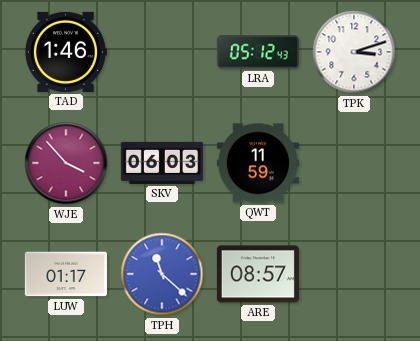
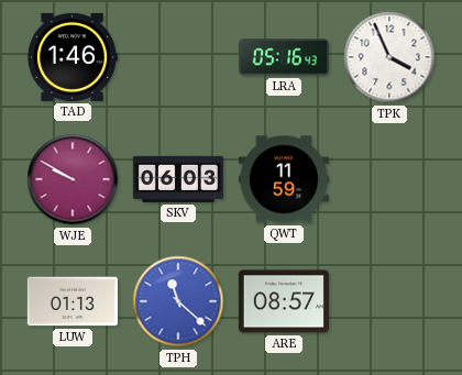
LRA: 05:12 -> 05:16 (284, 57)
TPK: 3:12 -> 3:56 (389, 57)
WJE: 3:53 -> 9:50 (73, 179)
LUW: 01:17 -> 01:13 (73, 301)
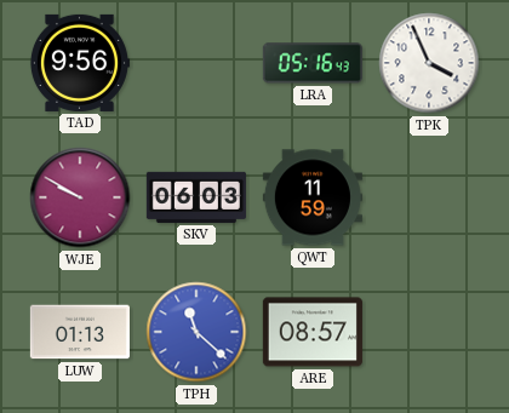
TAD: 1:46 -> 9:56 (79, 63)
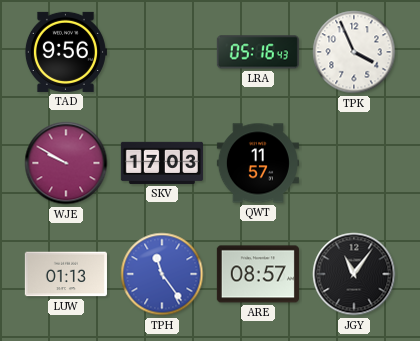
SKV: 06:03 -> 17:03 (162, 163)
QWT: 11:59 -> 11:57 (258, 163)
TPH: 11:22 -> 11:24 (162, 274)
JGY: none -> 11:06 (354, 274)
